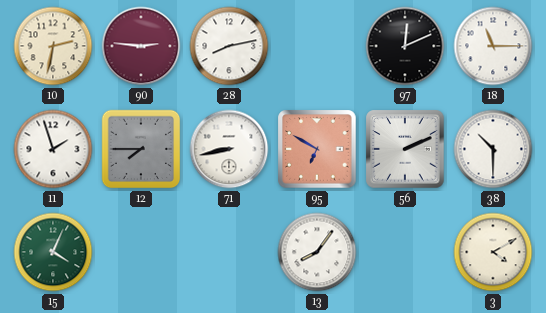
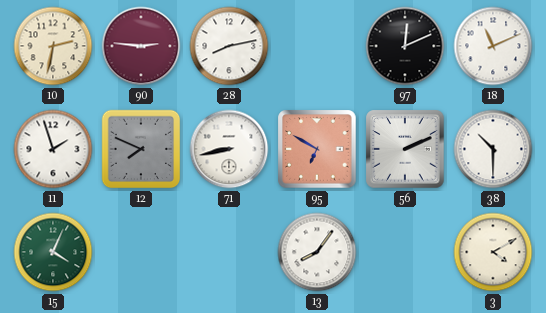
18: 11:15 -> 11:11 (493, 46)
12: 7:45 -> 7:49 (141, 149)
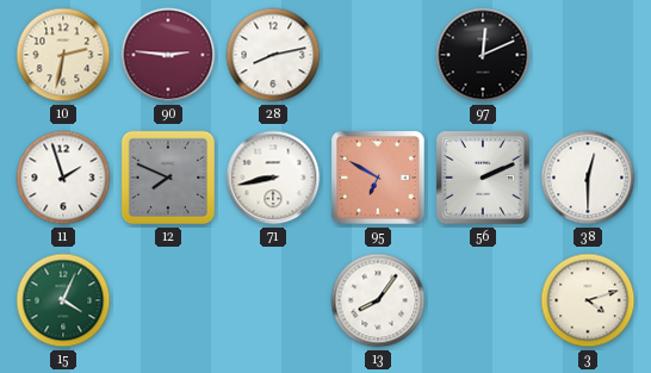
18: 11:11 -> none (493, 46)
38: 10:30 -> 12:30 (588, 178)
3: 4:10 -> 4:12 (588, 300)
